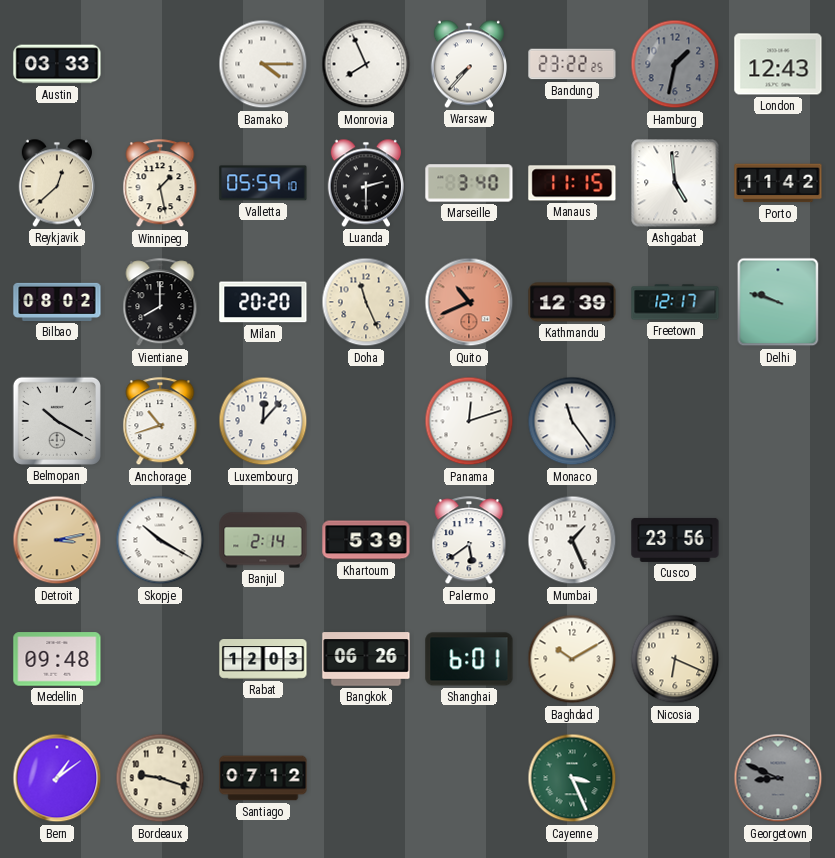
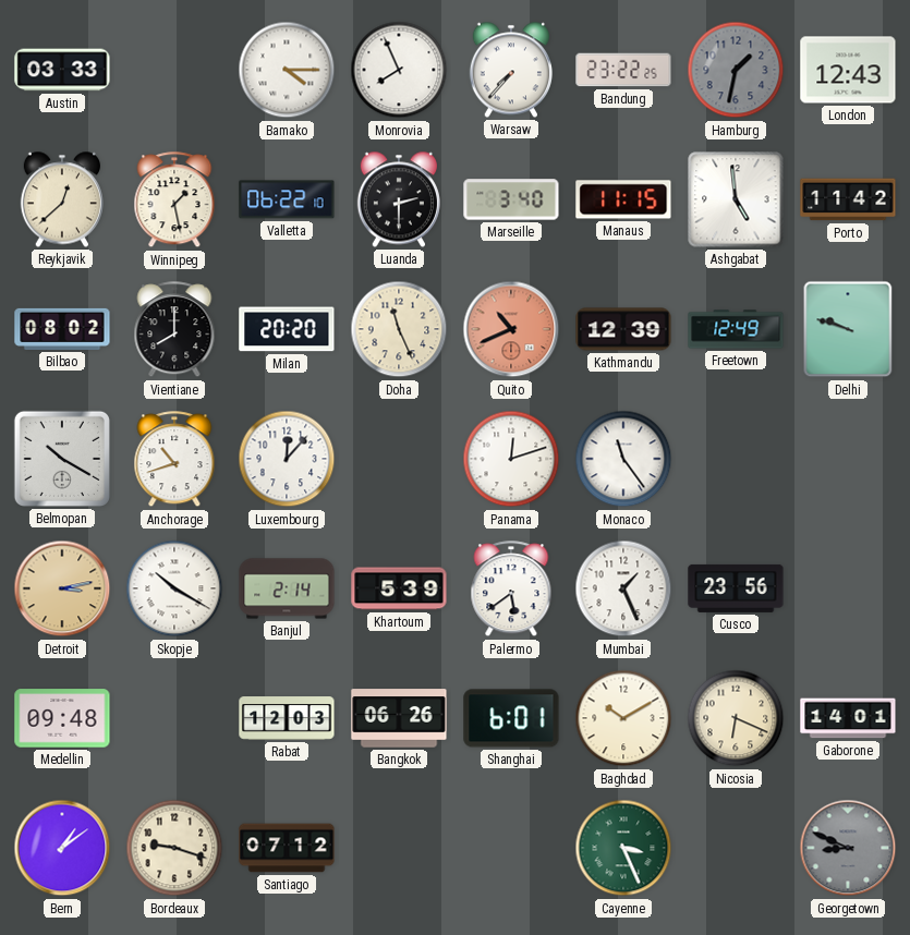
Valletta: 05:59 -> 06:22 (287, 199)
Freetown: 12:17 -> 12:49 (736, 329)
Gaborone: none -> 14:01 (848, 718)
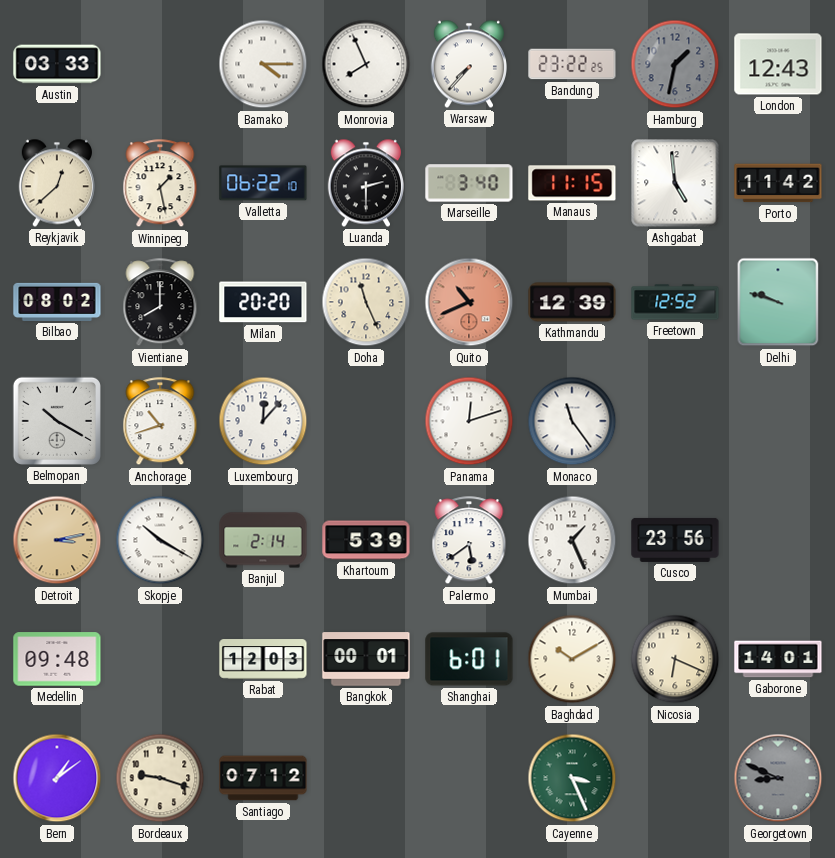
Freetown: 12:49 -> 12:52 (675, 302)
Bangkok: 06:26 -> 00:01 (366, 659)
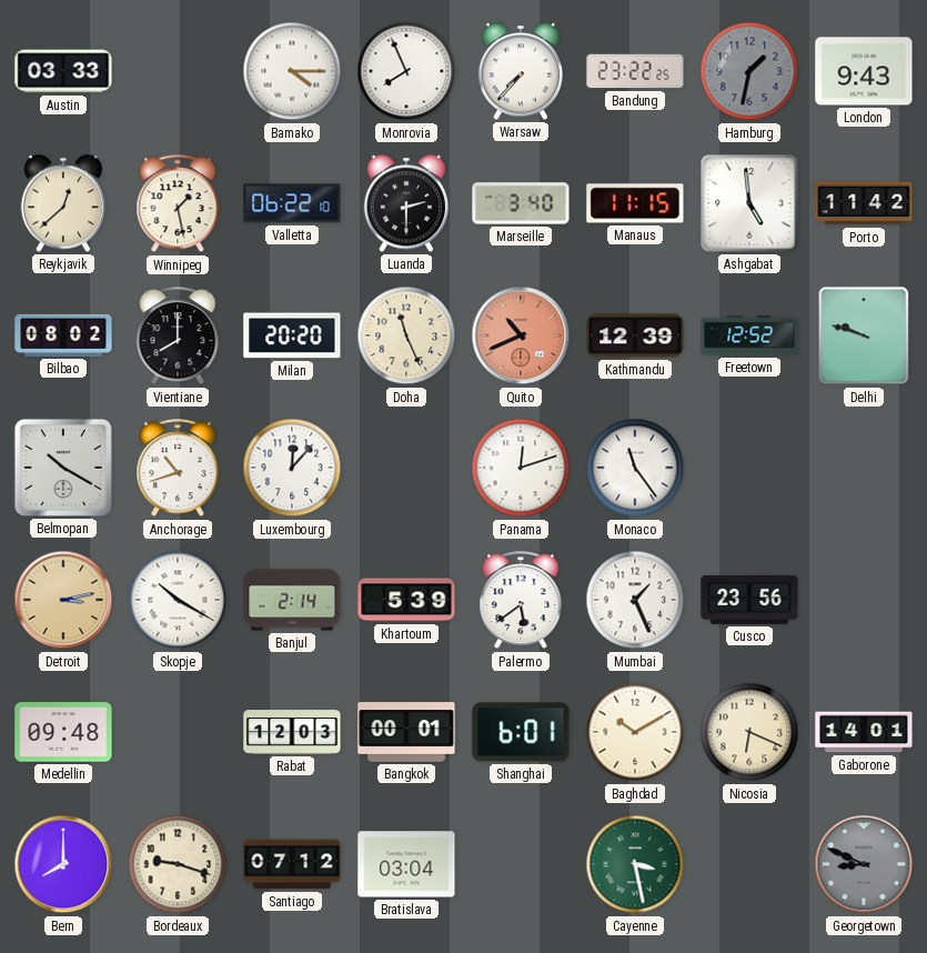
London: 12:43 -> 9:43 (864, 71)
Bern: 1:09 -> 8:00 (63, 864)
Bratislava: none -> 03:04 (406, 864)
Cayenne: 3:26 -> 3:28 (635, 864)
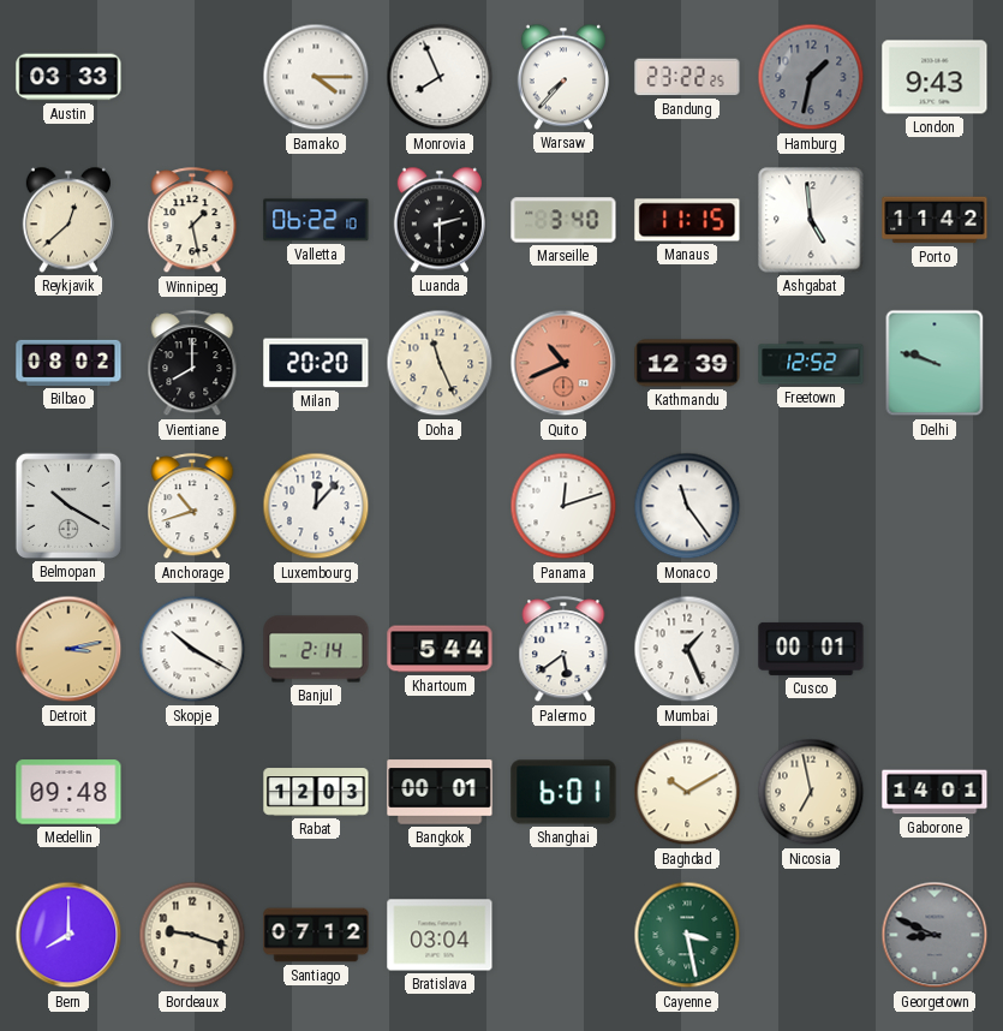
Khartoum: 5:39 -> 5:44 (440, 649)
Cusco: 23:56 -> 00:01 (811, 649)
Nicosia: 6:19 -> 6:58 (811, 792)
